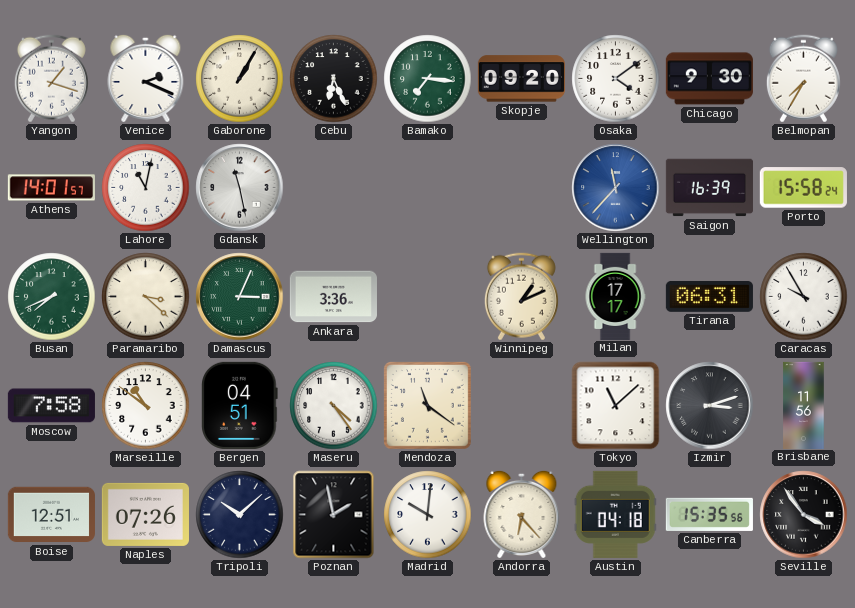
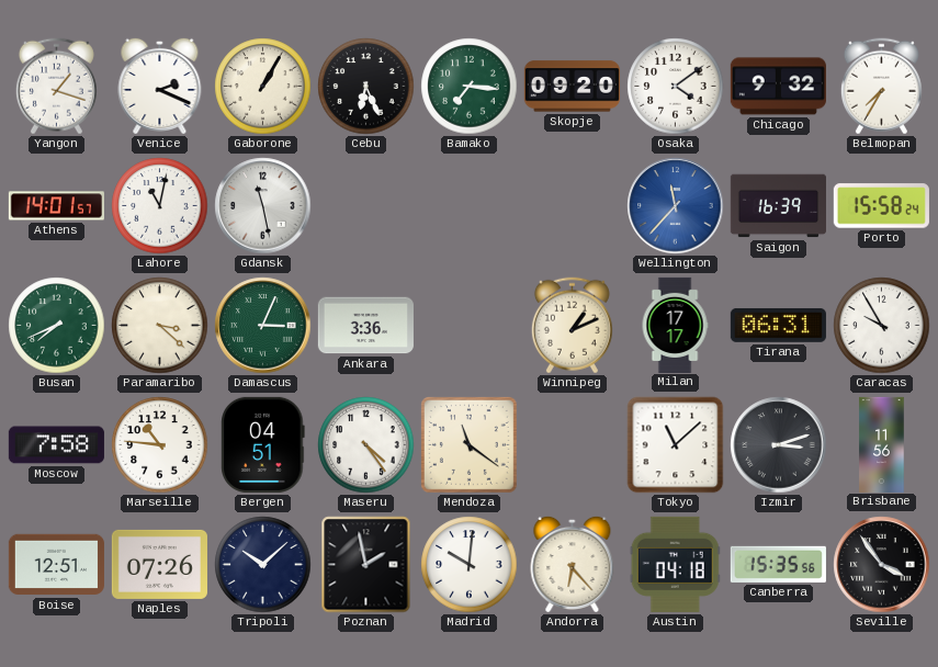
Chicago: 9:30 -> 9:32 (778, 87)
Marseille: 10:51 -> 10:46 (160, 445)
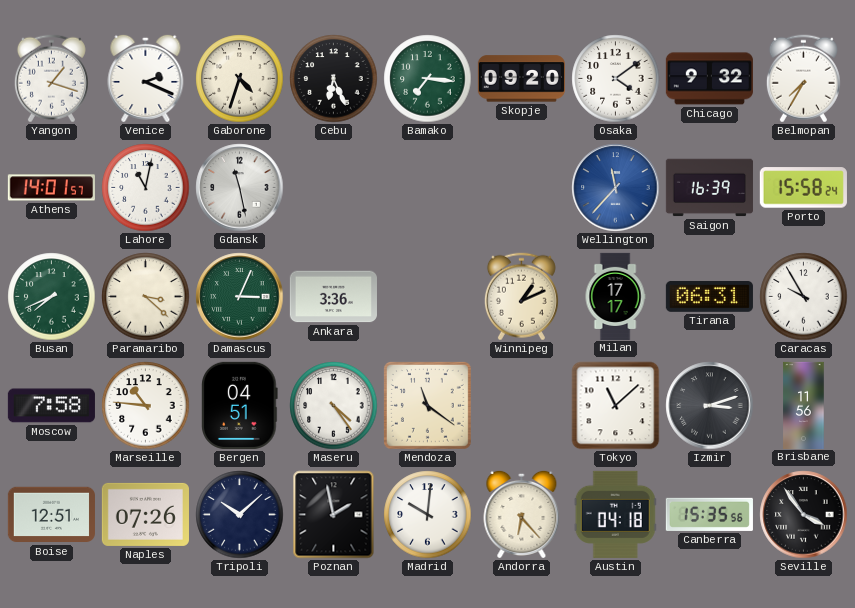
Gaborone: 1:05 -> 4:33 (240, 79)
